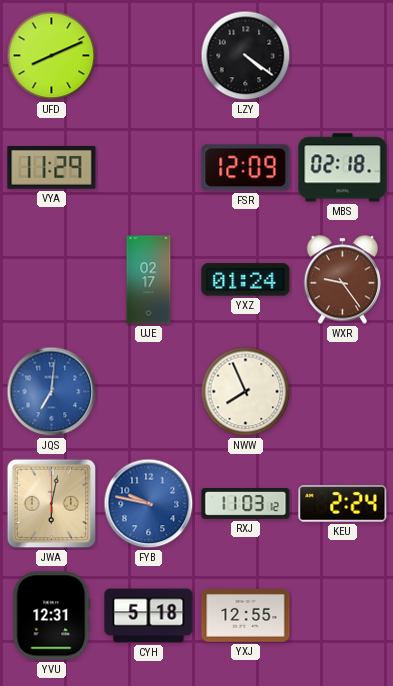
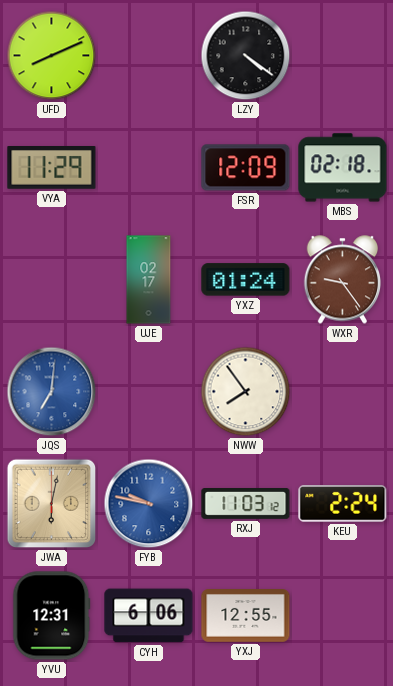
NWW: 7:56 -> 7:54 (246, 392)
CYH: 5:18 -> 6:06 (149, 616)
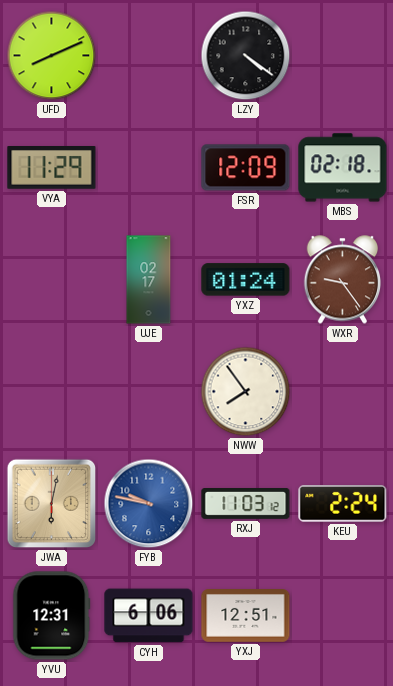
JQS: 7:01 -> none (52, 392)
YXJ: 12:55 -> 12:51 (246, 616)
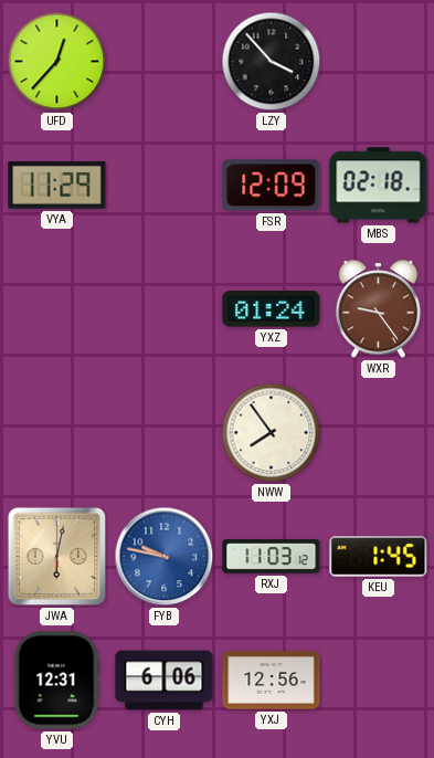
UFD: 8:11 -> 12:37 (57, 62)
LZY: 4:21 -> 3:53 (272, 62)
UJE: 02:17 -> none (149, 280)
KEU: 2:24 -> 1:45 (379, 557)
YXJ: 12:51 -> 12:56 (272, 681)
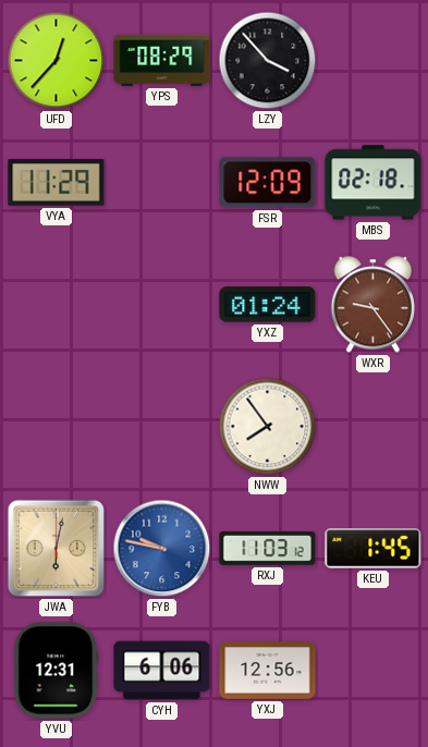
YPS: none -> 08:29 (162, 60)
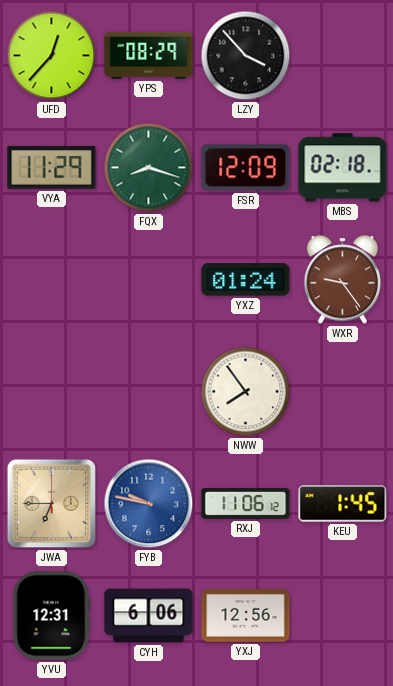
FQX: none -> 8:18 (149, 168)
JWA: 6:02 -> 6:45 (52, 504)
RXJ: 11:03 -> 11:06 (246, 504)
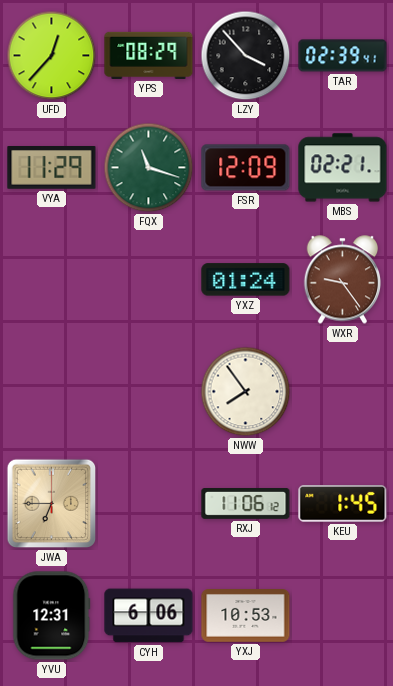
TAR: none -> 02:39 (343, 56)
FQX: 8:18 -> 11:18 (149, 168)
MBS: 02:18 -> 02:21 (343, 168)
FYB: 9:47 -> none (149, 504)
YXJ: 12:56 -> 10:53 (246, 616)
